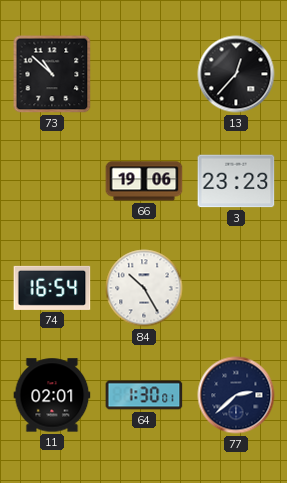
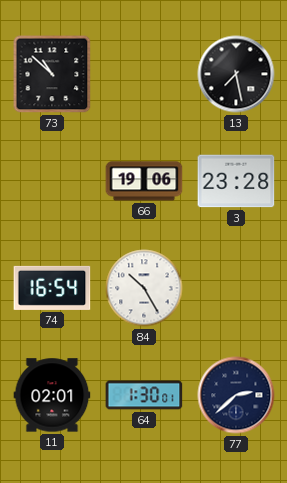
13: 12:37 -> 7:28 (236, 74)
3: 23:23 -> 23:28 (236, 181)
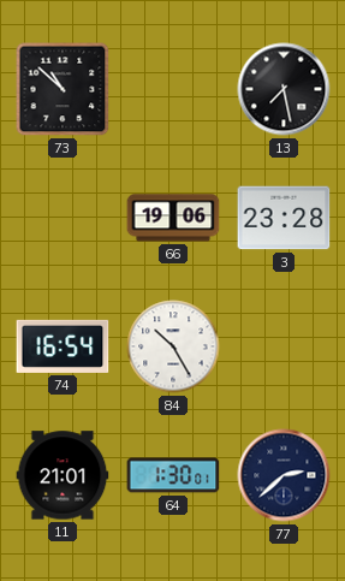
11: 02:01 -> 21:01 (63, 475)
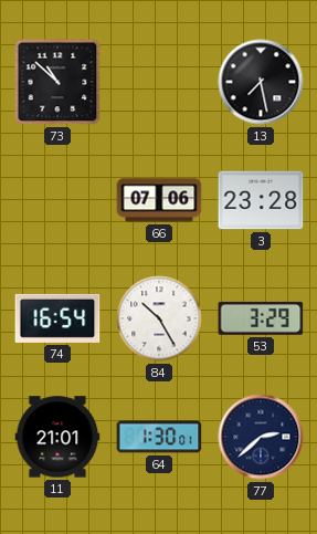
66: 19:06 -> 07:06 (159, 200)
53: none -> 3:29 (261, 318)
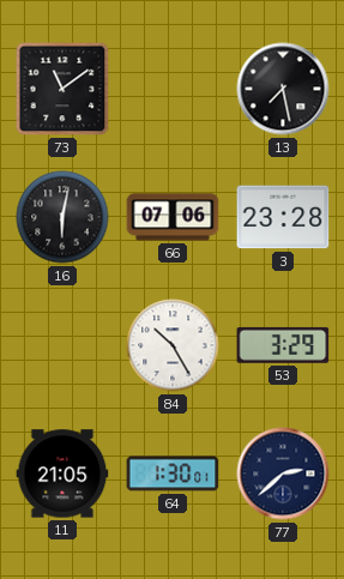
73: 10:52 -> 11:09 (62, 89)
16: none -> 6:02 (62, 217)
74: 16:54 -> none (57, 318)
11: 21:01 -> 21:05 (62, 474)
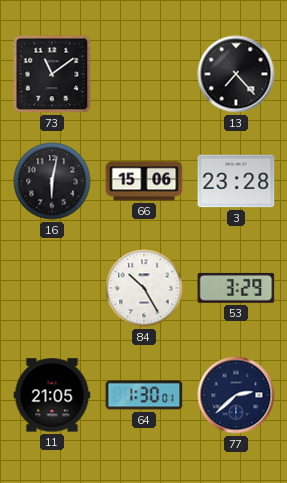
13: 7:28 -> 7:23 (236, 74)
66: 07:06 -> 15:06 (144, 181)
